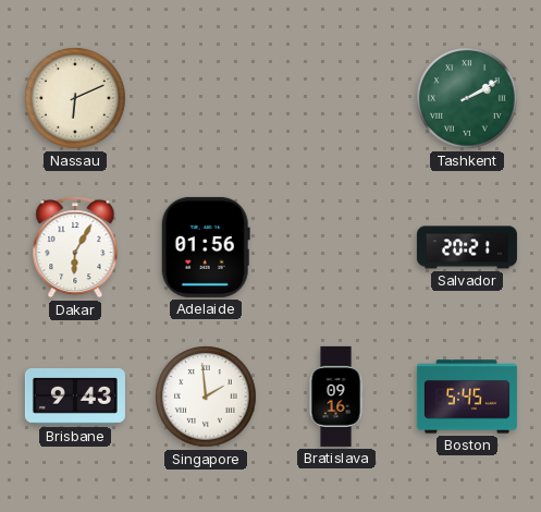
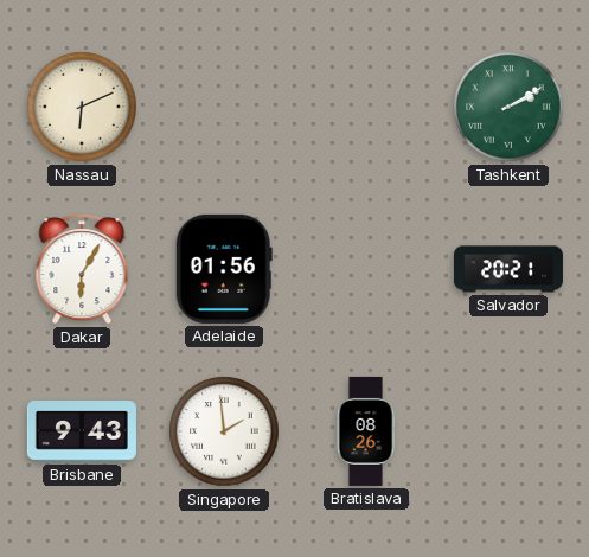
Bratislava: 09:16 -> 08:26 (366, 431)
Boston: 5:45 -> none (467, 397)
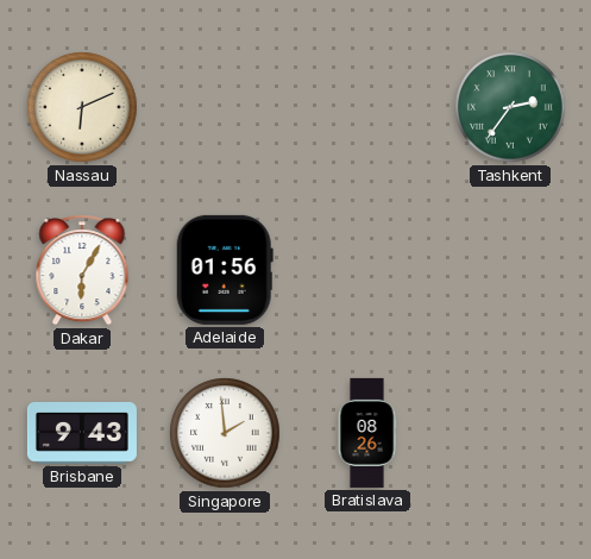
Tashkent: 2:10 -> 2:36 (510, 107)
Salvador: 20:21 -> none (508, 269)
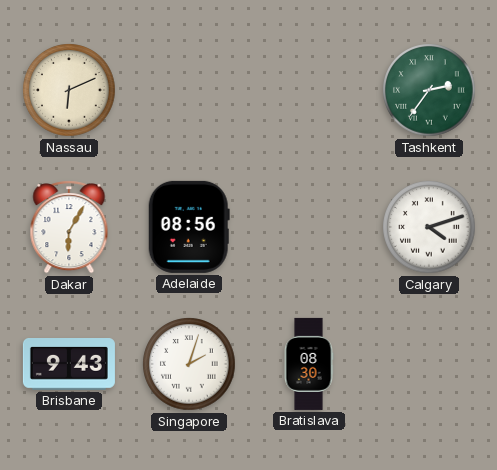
Adelaide: 01:56 -> 08:56 (189, 227)
Calgary: none -> 4:12 (429, 227)
Singapore: 1:59 -> 2:03 (189, 364)
Bratislava: 08:26 -> 08:30 (309, 364)
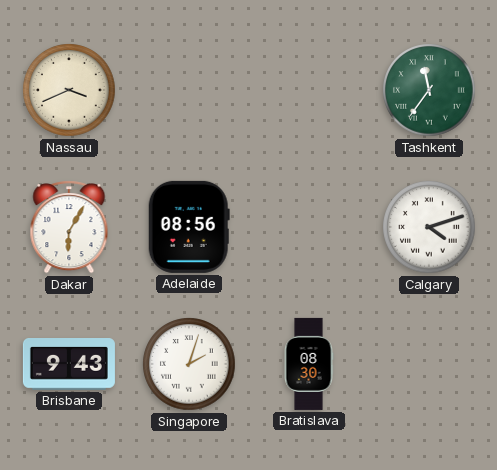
Nassau: 6:11 -> 3:41 (69, 90)
Tashkent: 2:36 -> 11:36 (429, 90)
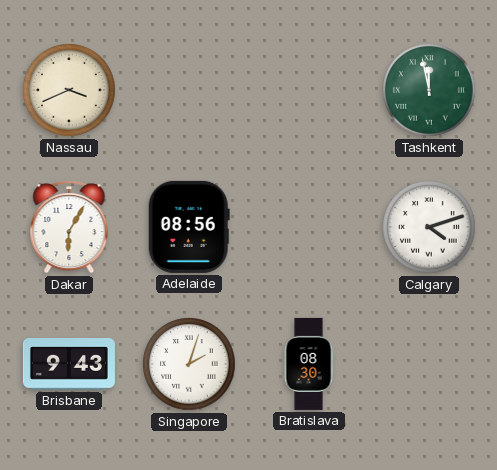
Tashkent: 11:36 -> 11:58 (429, 90)
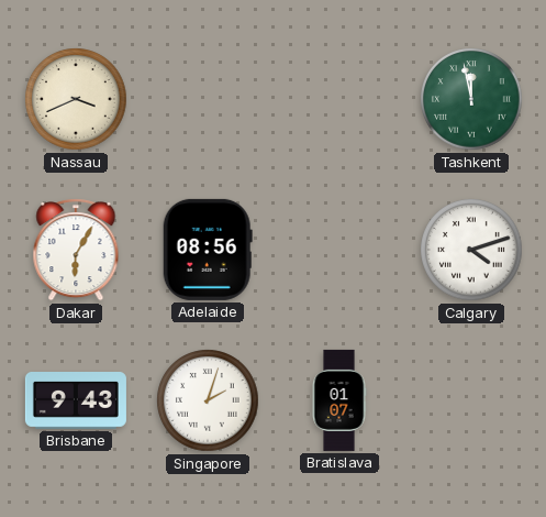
Bratislava: 08:30 -> 01:07 (339, 400)
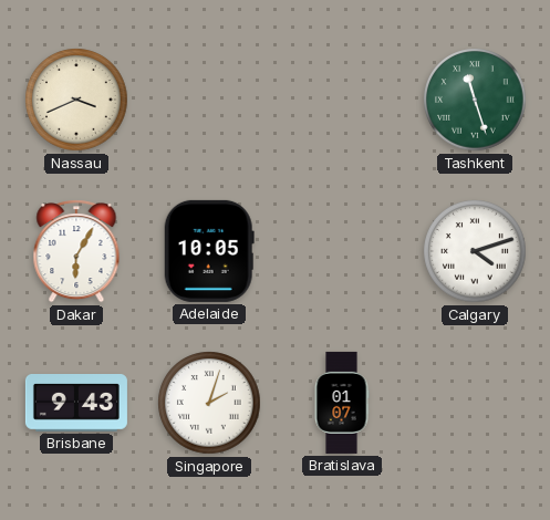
Tashkent: 11:58 -> 11:27 (475, 100)
Adelaide: 08:56 -> 10:05 (209, 251)
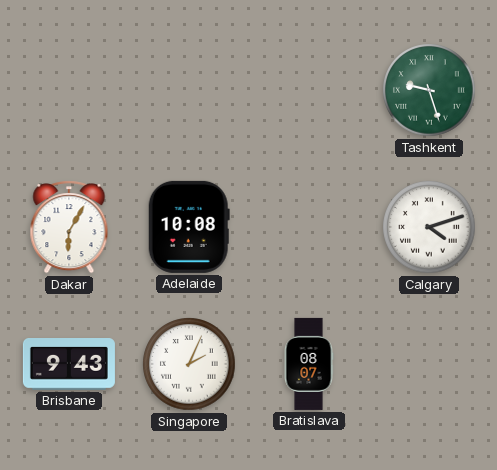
Nassau: 3:41 -> none (76, 100)
Tashkent: 11:27 -> 9:27 (429, 90)
Adelaide: 10:05 -> 10:08 (189, 227)
Singapore: 2:03 -> 2:04 (189, 364)
Bratislava: 01:07 -> 08:07 (309, 364)
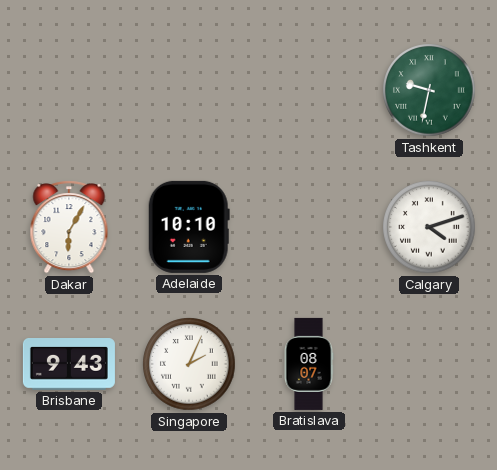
Tashkent: 9:27 -> 9:32 (429, 90)
Adelaide: 10:08 -> 10:10 (189, 227)
